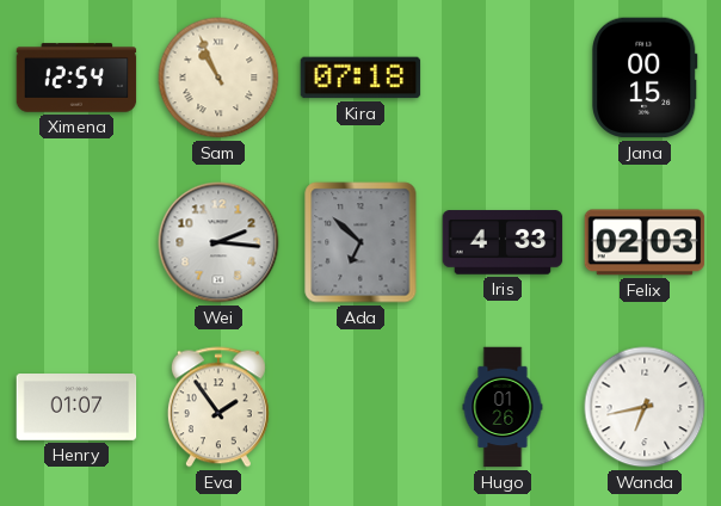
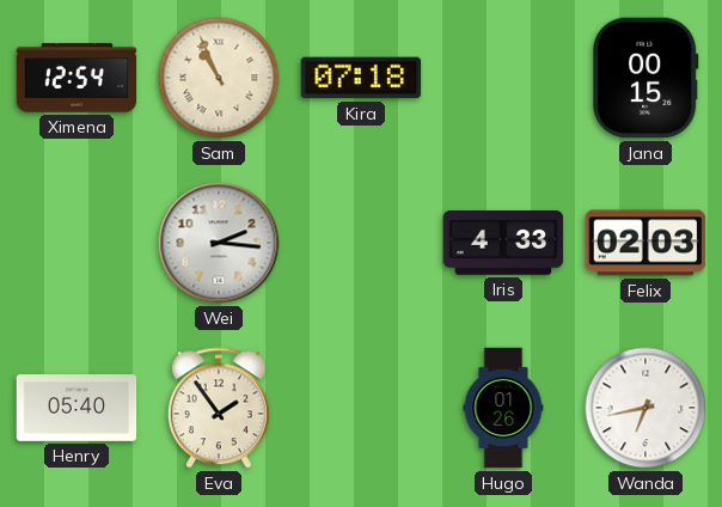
Ada: 6:52 -> none (360, 242)
Henry: 01:07 -> 05:40 (77, 409)
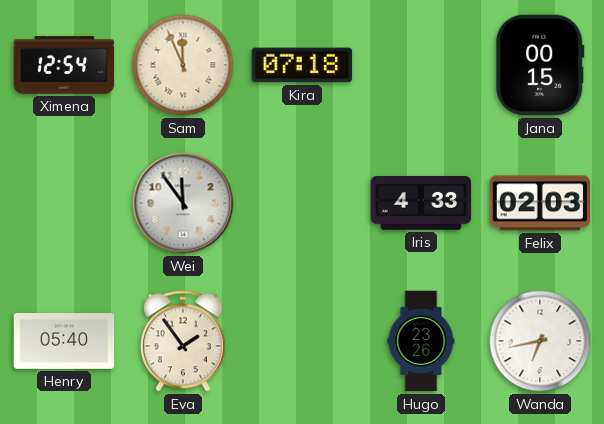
Sam: 10:56 -> 11:56 (183, 65)
Wei: 2:16 -> 11:54 (183, 203)
Hugo: 01:26 -> 23:26 (421, 341)
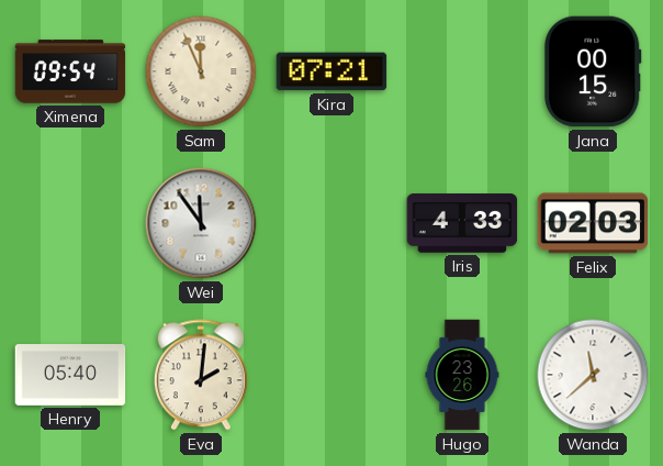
Ximena: 12:54 -> 09:54 (70, 71)
Kira: 07:18 -> 07:21 (332, 71)
Eva: 1:54 -> 2:01 (201, 375)
Wanda: 6:43 -> 11:38 (593, 375)
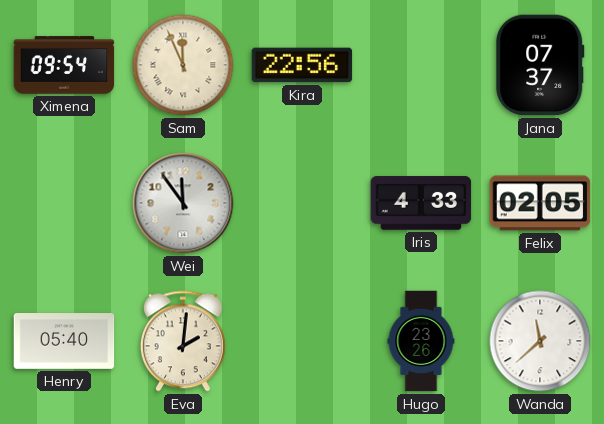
Kira: 07:21 -> 22:56 (302, 65)
Jana: 00:15 -> 07:37 (541, 65)
Felix: 02:03 -> 02:05 (540, 203)
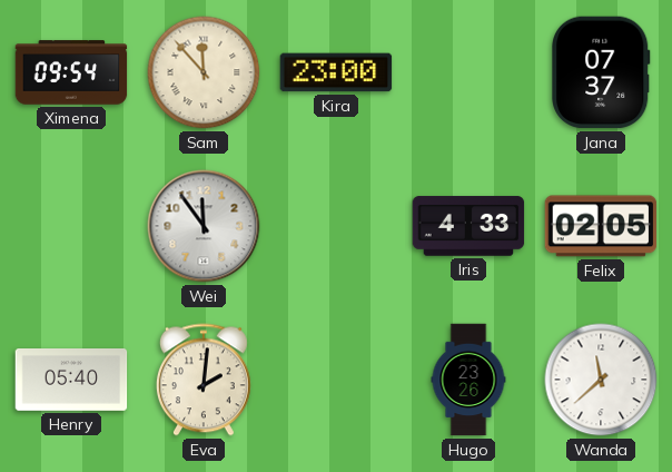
Sam: 11:56 -> 11:53 (204, 72)
Kira: 22:56 -> 23:00 (336, 72)
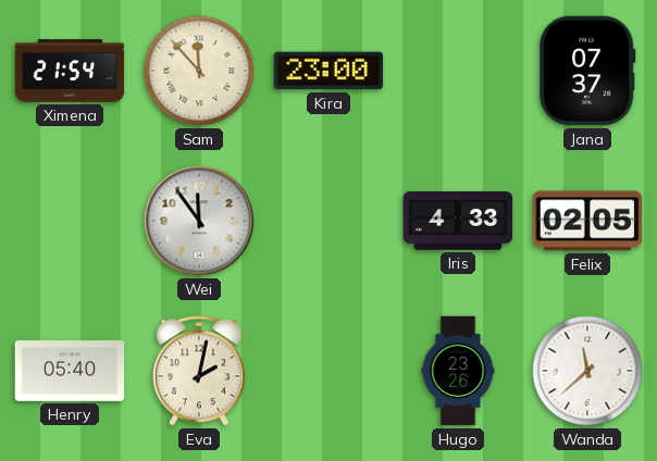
Ximena: 09:54 -> 21:54 (70, 71)
Eva: 2:01 -> 2:02 (199, 371)
